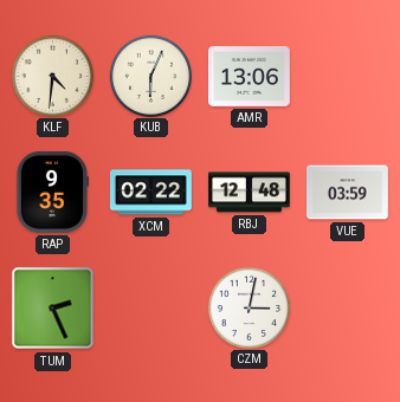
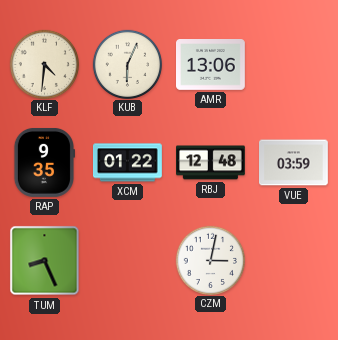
XCM: 02:22 -> 01:22 (128, 163)
TUM: 2:26 -> 8:26 (45, 261)
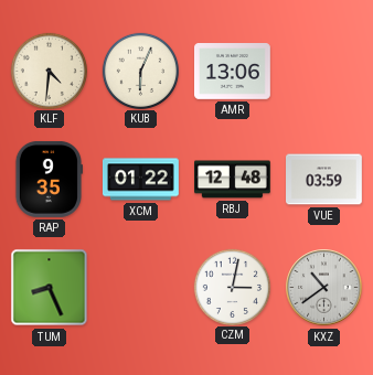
KXZ: none -> 10:39 (324, 288)
